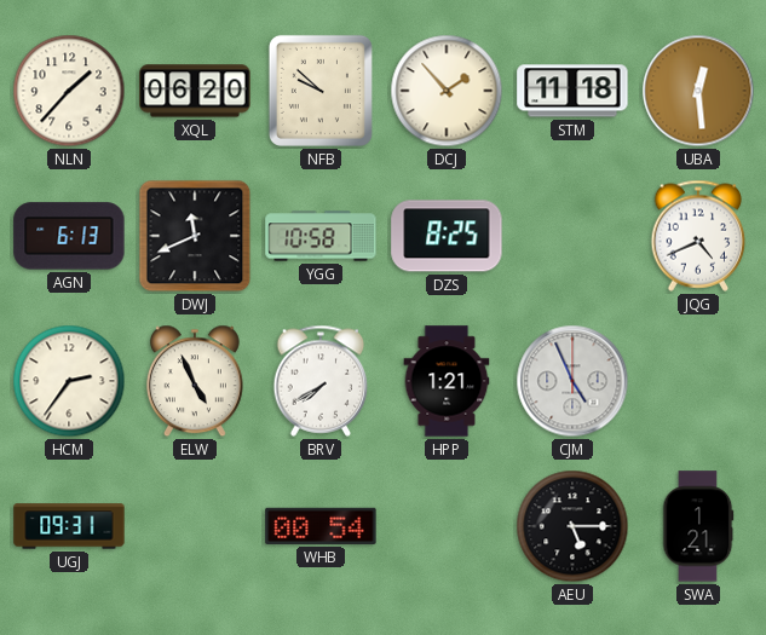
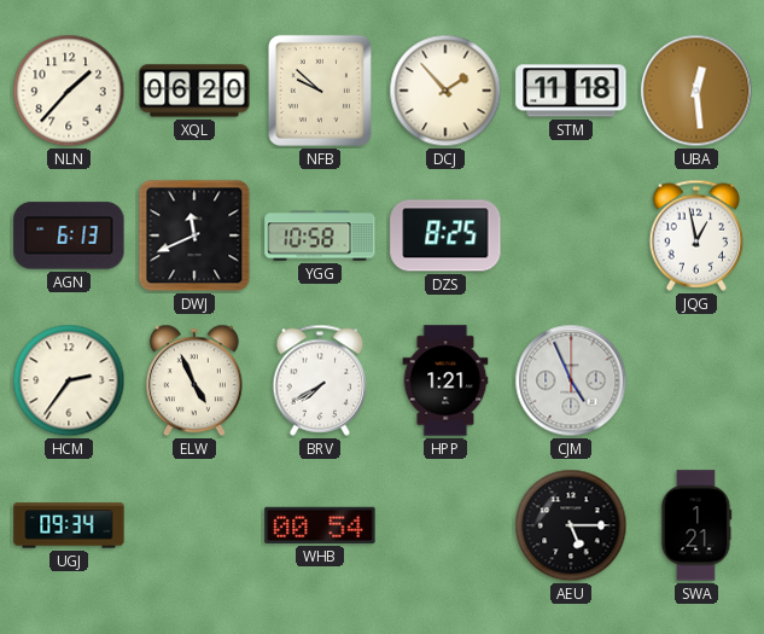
JQG: 4:41 -> 12:58 (696, 235)
UGJ: 09:31 -> 09:34 (69, 525)
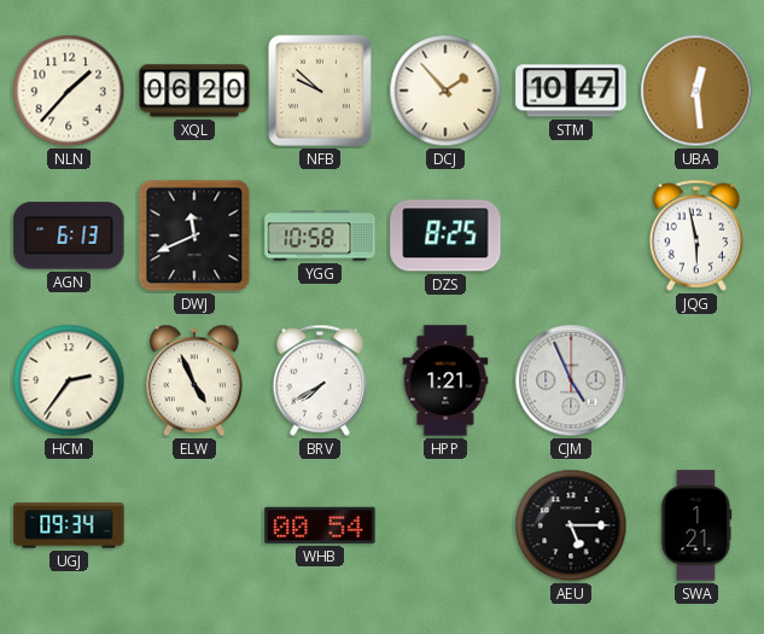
STM: 11:18 -> 10:47 (571, 91)
JQG: 12:58 -> 5:58 (696, 235)
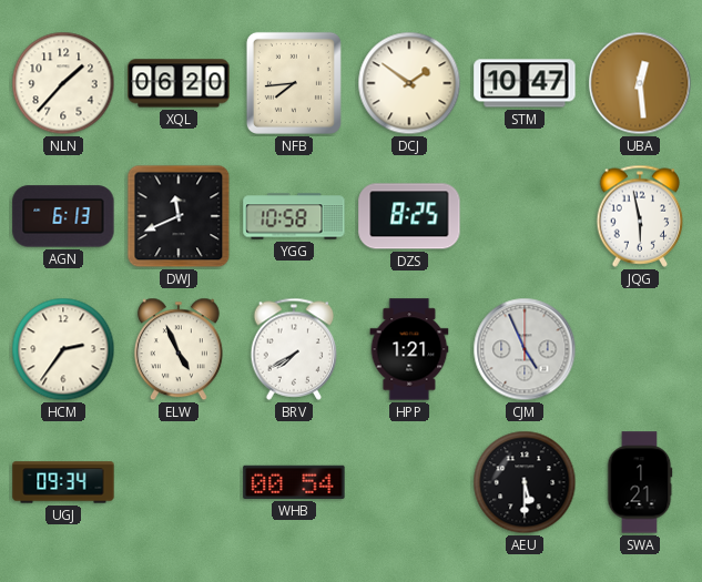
NFB: 9:52 -> 7:44 (294, 83)
DCJ: 1:53 -> 1:51 (409, 83)
AEU: 5:15 -> 5:30 (525, 482)
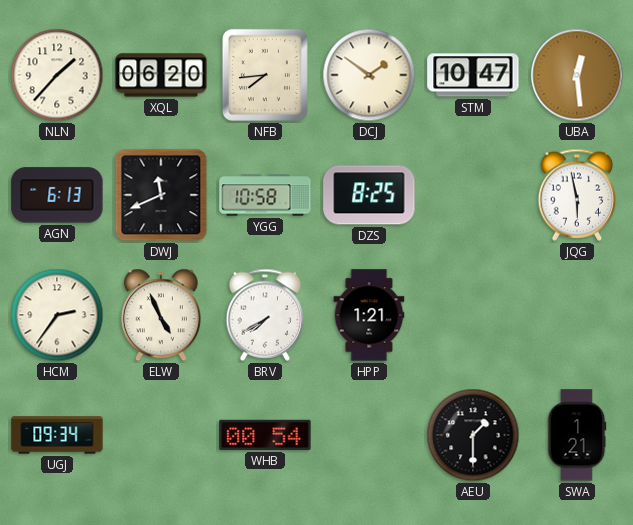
CJM: 4:56 -> none (525, 349)
AEU: 5:30 -> 1:30 (473, 435)
